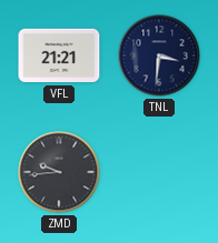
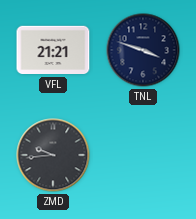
TNL: 3:31 -> 3:48 (143, 50)
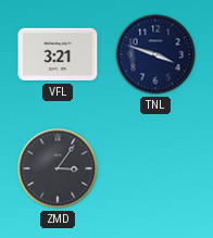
VFL: 21:21 -> 3:21 (58, 54)
ZMD: 9:44 -> 3:06 (58, 168)
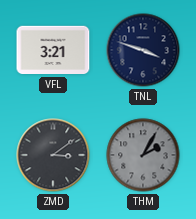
ZMD: 3:06 -> 3:09 (53, 155)
THM: none -> 2:05 (143, 155)
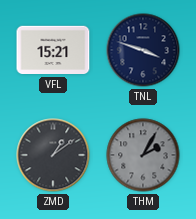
VFL: 3:21 -> 15:21 (53, 50)
ZMD: 3:09 -> 1:09 (53, 155)
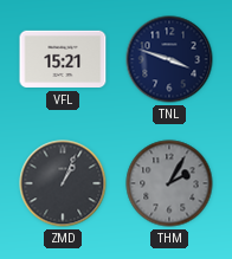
ZMD: 1:09 -> 1:04 (63, 183)
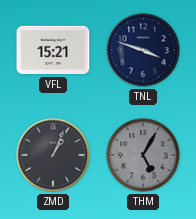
THM: 2:05 -> 5:05 (143, 155)
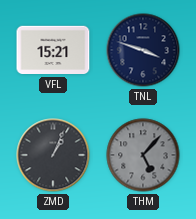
THM: 5:05 -> 5:07 (143, 155)
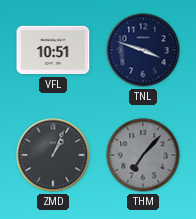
VFL: 15:21 -> 10:51 (53, 50)
THM: 5:07 -> 7:07 (143, 155)
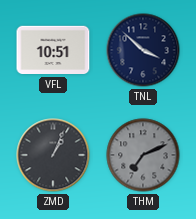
TNL: 3:48 -> 3:52 (143, 50)
THM: 7:07 -> 7:11 (143, 155)
